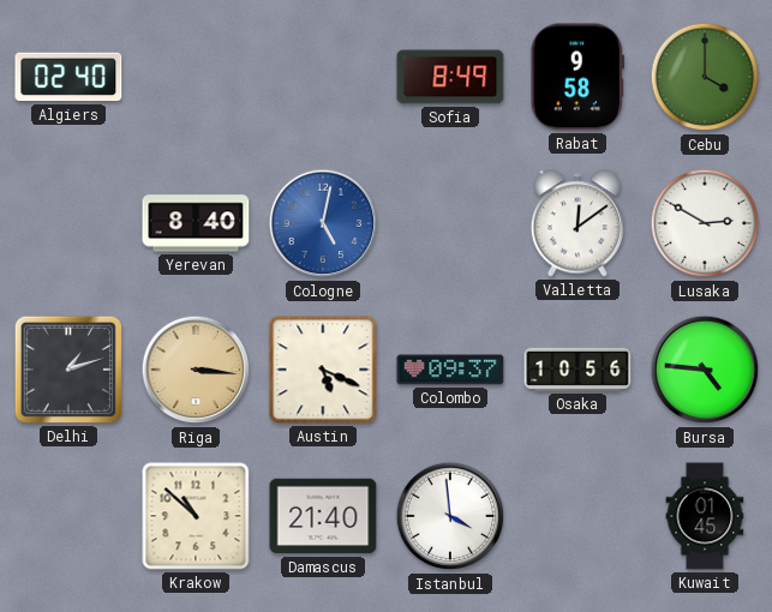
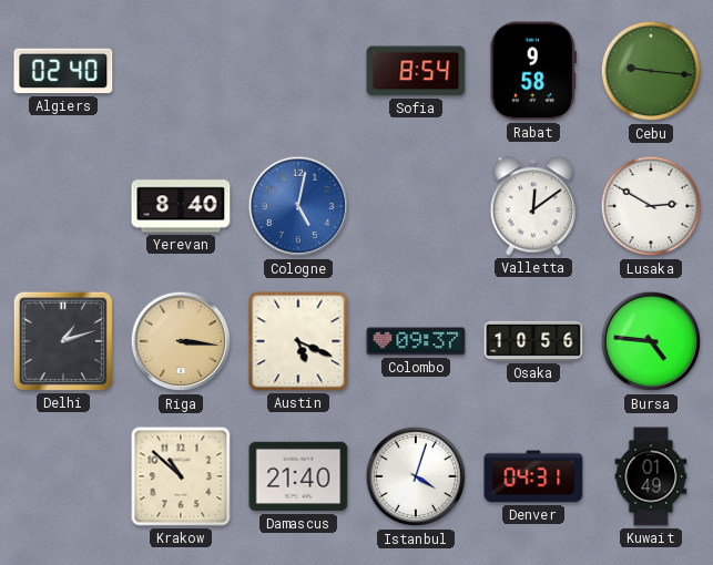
Sofia: 8:49 -> 8:54 (416, 71)
Cebu: 4:00 -> 9:16 (651, 71)
Istanbul: 3:59 -> 4:03 (416, 476)
Denver: none -> 04:31 (533, 476)
Kuwait: 01:45 -> 01:49 (651, 476)
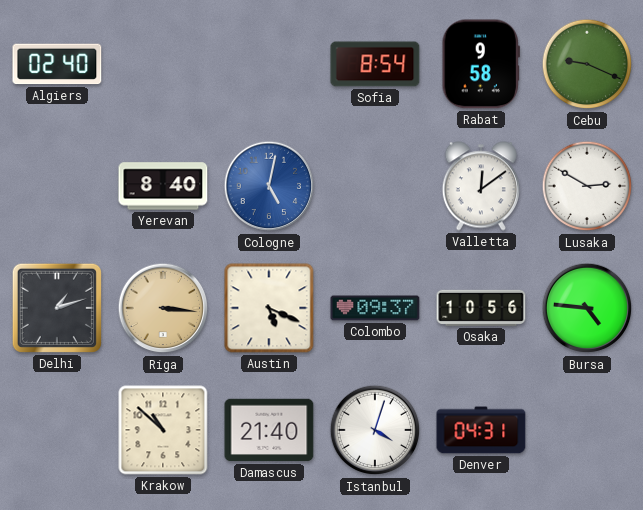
Cebu: 9:16 -> 9:19 (587, 64)
Kuwait: 01:49 -> none (651, 476)
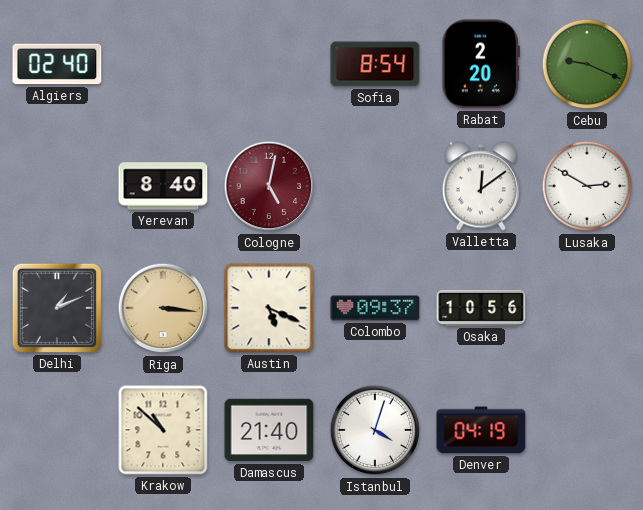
Rabat: 9:58 -> 2:20 (481, 64)
Cologne dial: blue -> burgundy (269, 186)
Delhi: 1:12 -> 1:11 (57, 308)
Bursa: 4:46 -> none (587, 308)
Denver: 04:31 -> 04:19 (481, 430)
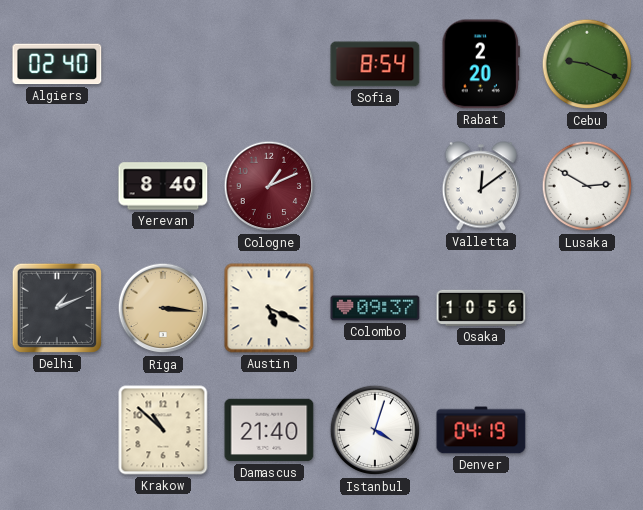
Cologne: 5:02 -> 1:11 (269, 186)
